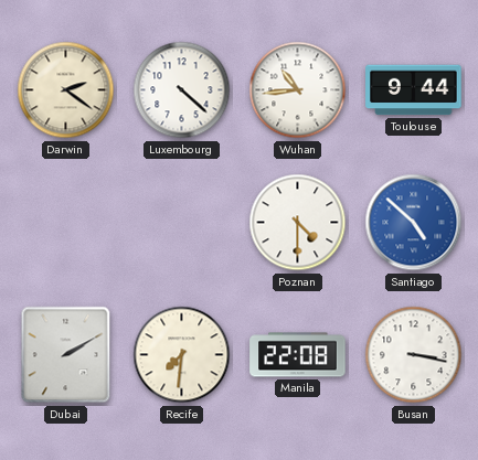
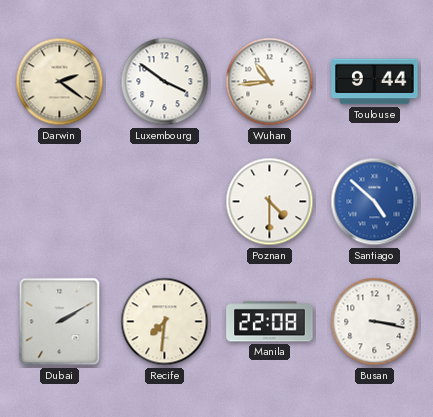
Luxembourg: 4:22 -> 3:51 (165, 82)
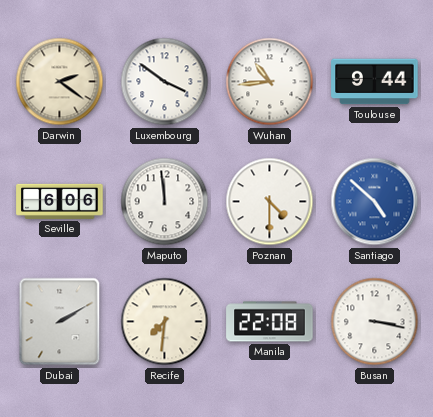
Seville: none -> 6:06 (60, 201)
Maputo: none -> 11:59 (165, 202)
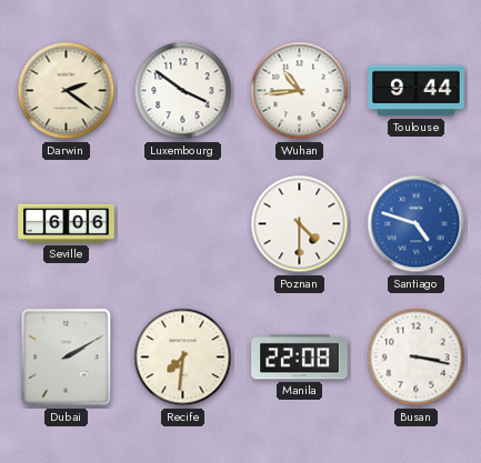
Maputo: 11:59 -> none (165, 202)
Santiago: 4:52 -> 4:48 (417, 224)
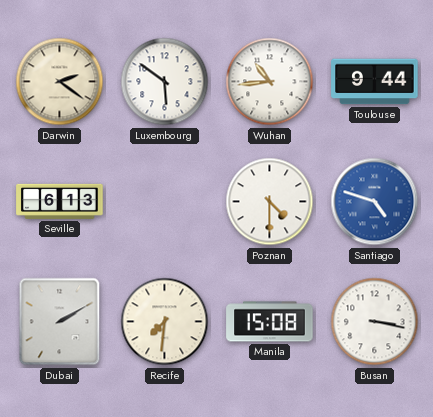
Luxembourg: 3:51 -> 5:51 (165, 82)
Seville: 6:06 -> 6:13 (60, 201)
Manila: 22:08 -> 15:08 (270, 322)
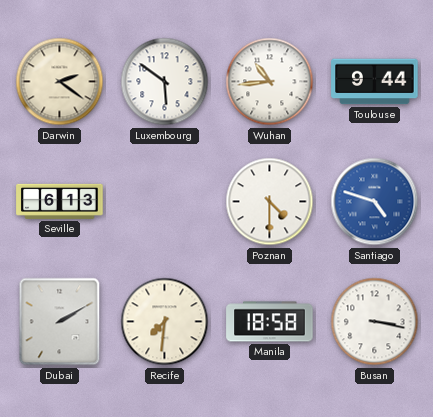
Manila: 15:08 -> 18:58 (270, 322)
